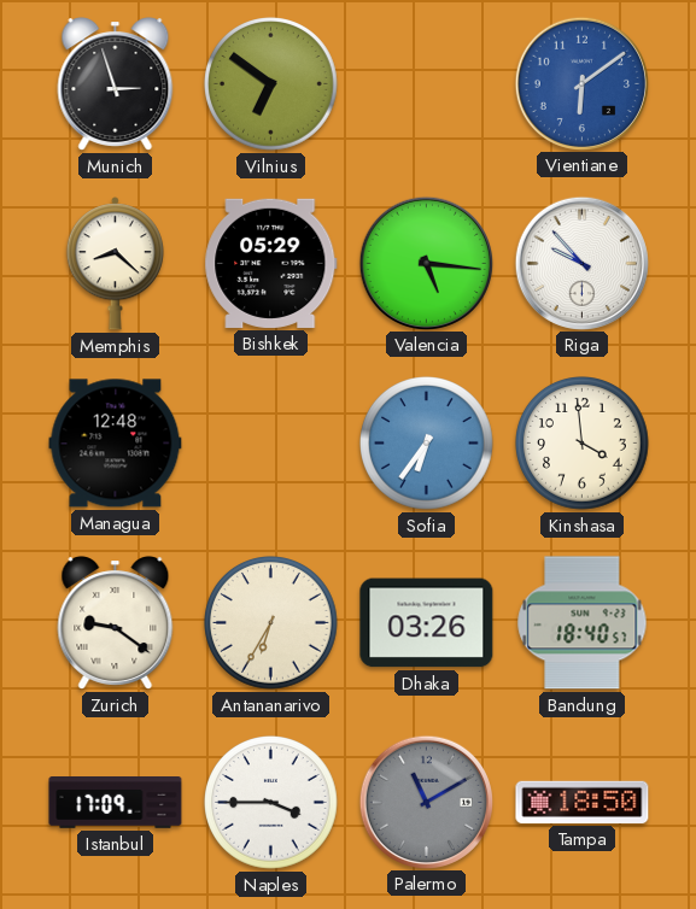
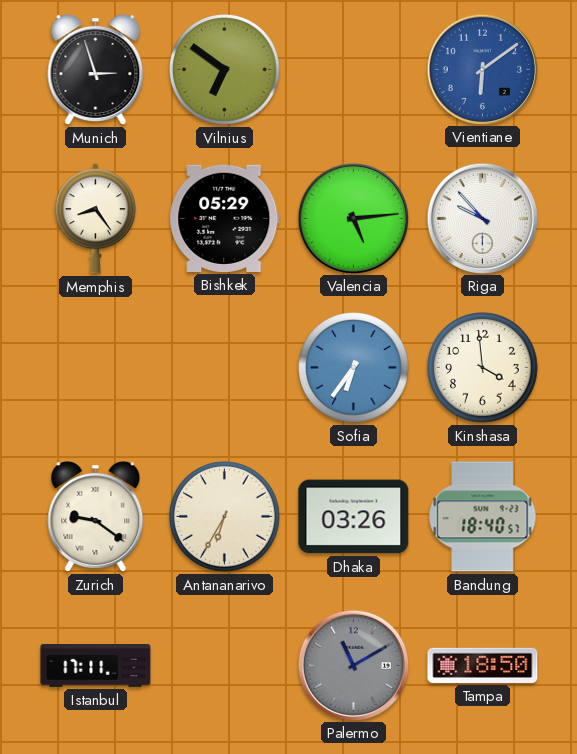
Memphis: 8:22 -> 8:24 (95, 219)
Valencia: 5:16 -> 5:14 (353, 218)
Managua: 12:48 -> none (116, 444)
Istanbul: 17:09 -> 17:11 (96, 666)
Naples: 3:45 -> none (271, 803)
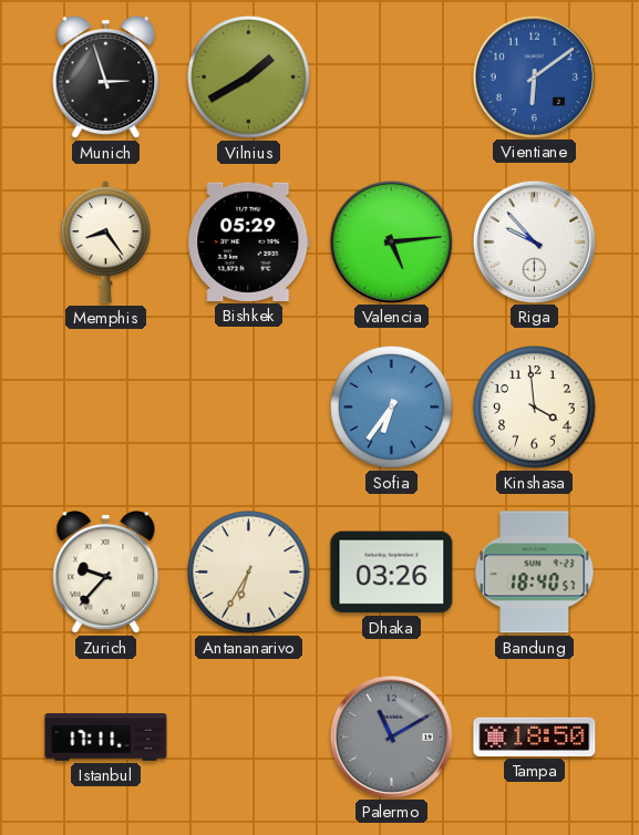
Vilnius: 6:51 -> 1:40 (249, 78)
Zurich: 9:21 -> 9:37 (106, 573)
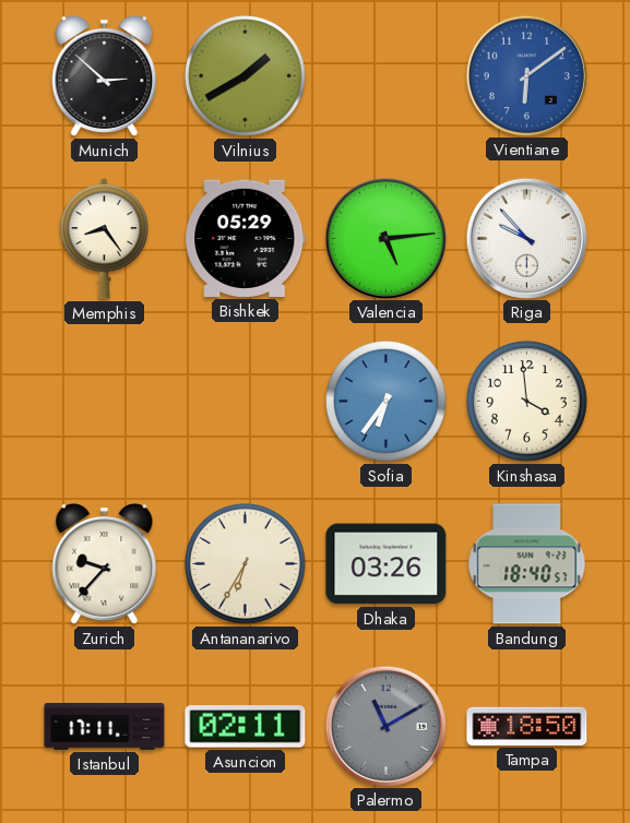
Munich: 2:57 -> 2:52 (105, 76)
Asuncion: none -> 02:11 (246, 727)
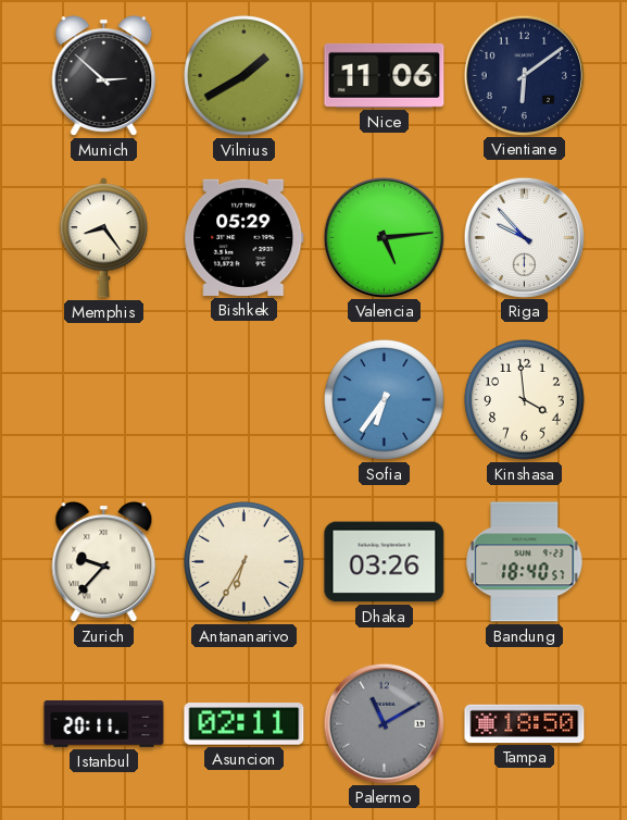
Nice: none -> 11:06 (385, 75)
Vientiane dial: blue -> navy (524, 75)
Istanbul: 17:11 -> 20:11 (104, 724)
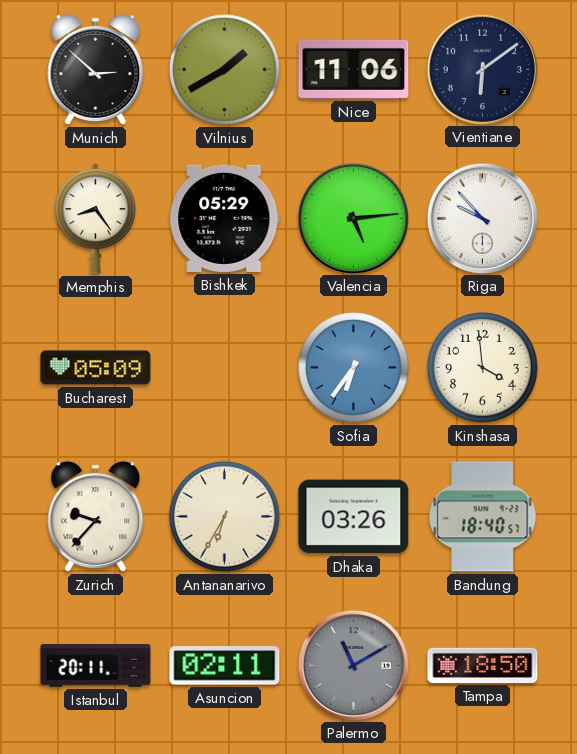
Bucharest: none -> 05:09 (96, 368)
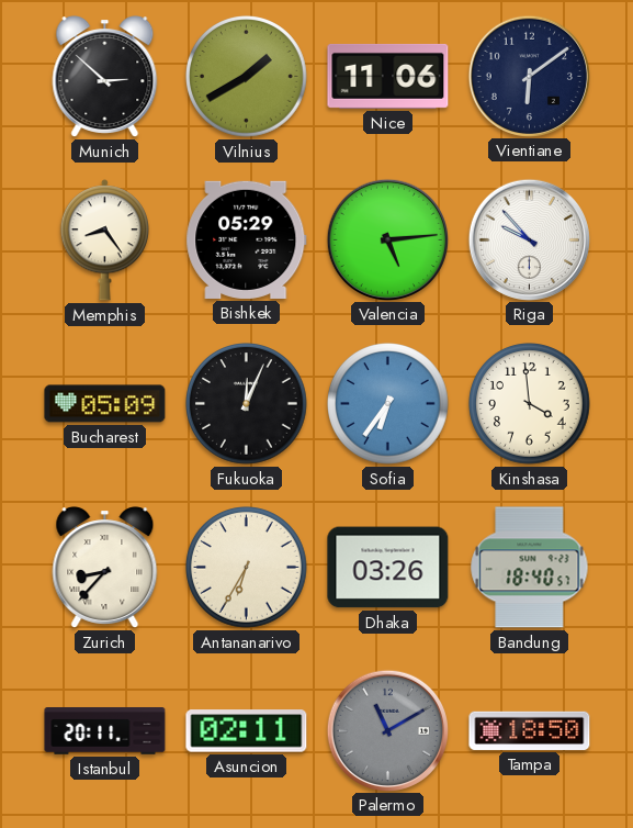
Fukuoka: none -> 12:04 (247, 404)
Zurich: 9:37 -> 8:37 (105, 568)
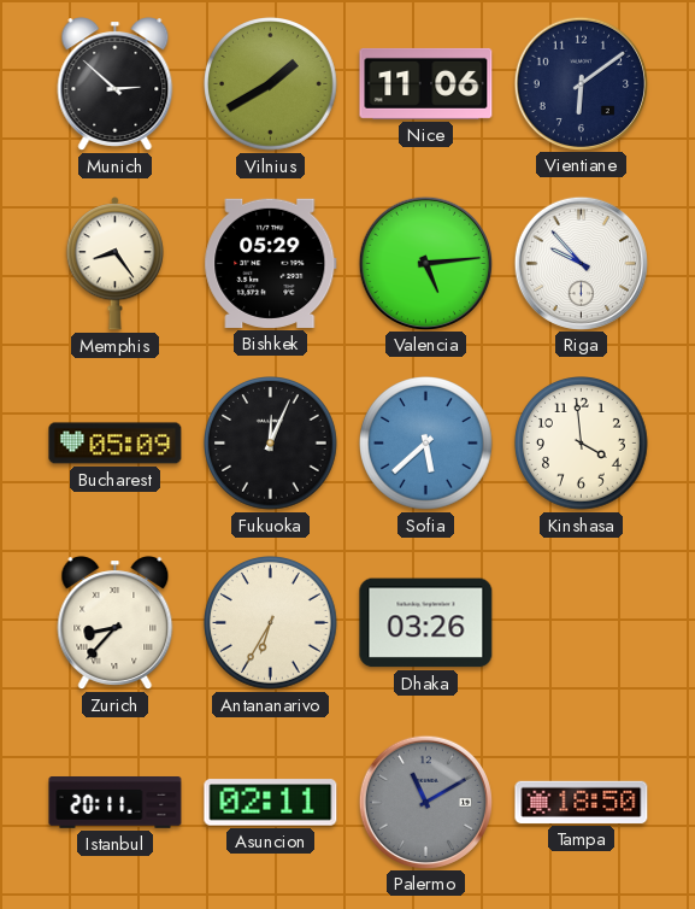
Sofia: 6:36 -> 5:38 (426, 444)
Bandung: 18:40 -> none (530, 568)
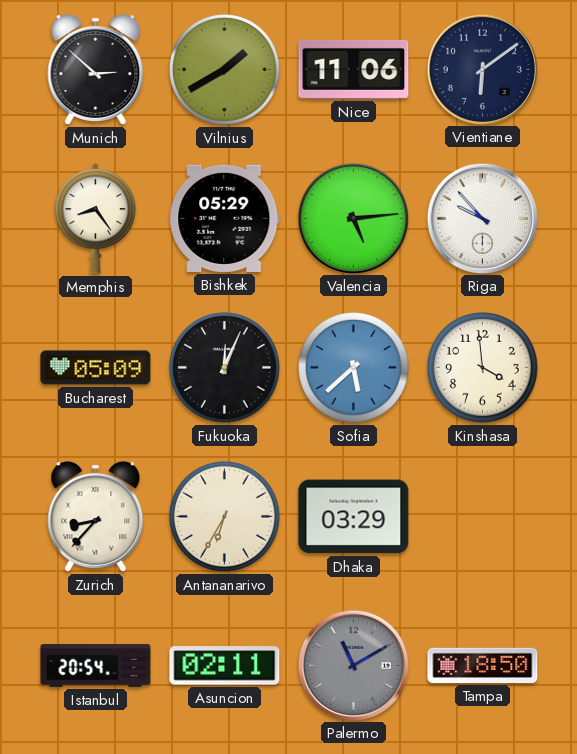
Dhaka: 03:26 -> 03:29 (354, 517)
Istanbul: 20:11 -> 20:54 (96, 666)
